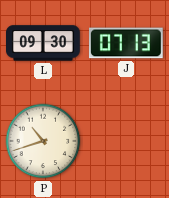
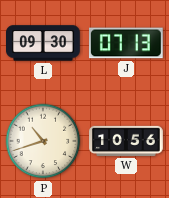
W: none -> 10:56 (126, 141)
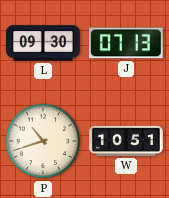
W: 10:56 -> 10:51 (126, 141)
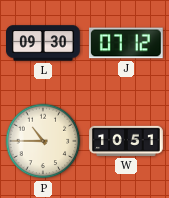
J: 07:13 -> 07:12 (126, 43)
P: 10:42 -> 10:45 (43, 141)
